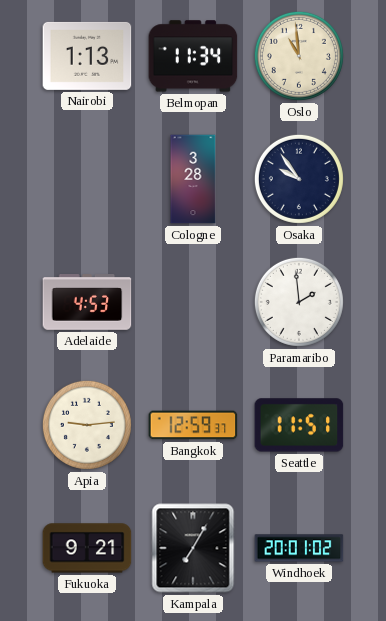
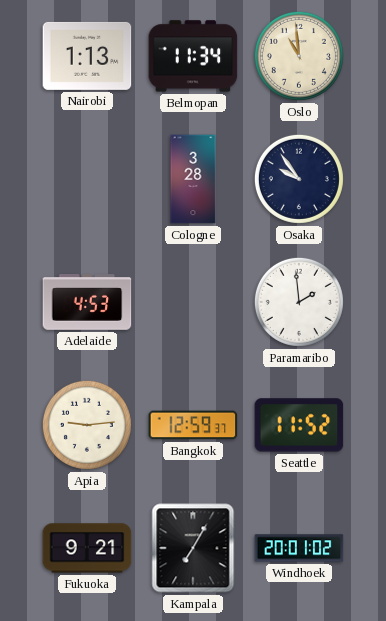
Seattle: 11:51 -> 11:52 (299, 425)
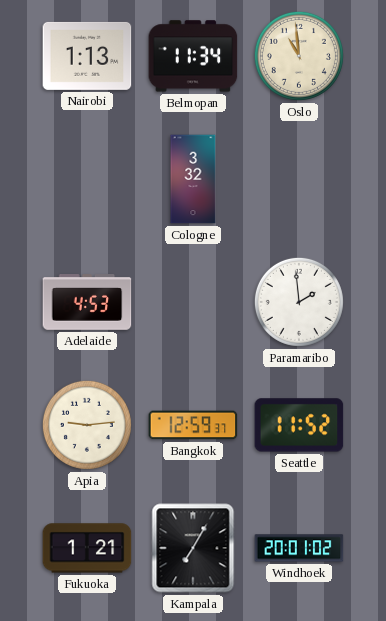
Cologne: 3:28 -> 3:32 (193, 179)
Osaka: 9:54 -> none (299, 179)
Fukuoka: 9:21 -> 1:21 (87, 548)
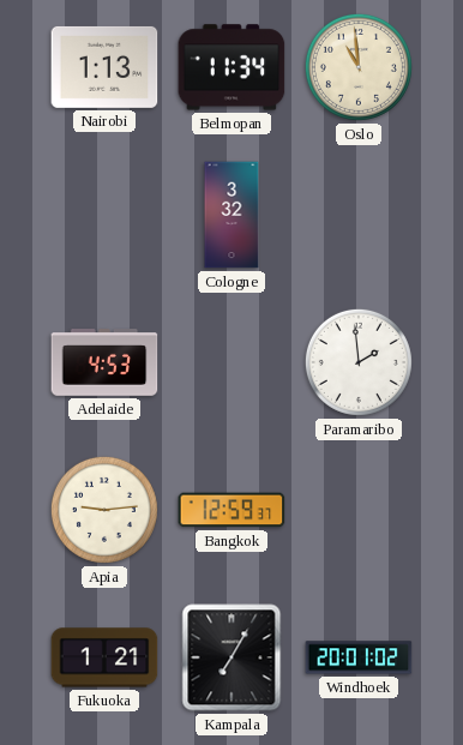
Seattle: 11:52 -> none (299, 425)
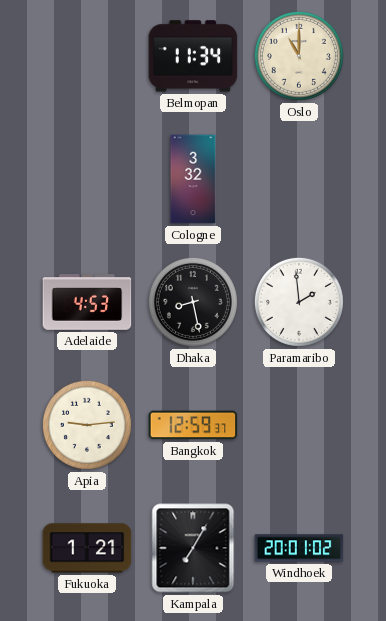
Nairobi: 1:13 -> none (104, 67)
Oslo: 10:59 -> 11:00 (299, 56)
Dhaka: none -> 8:28 (193, 302)
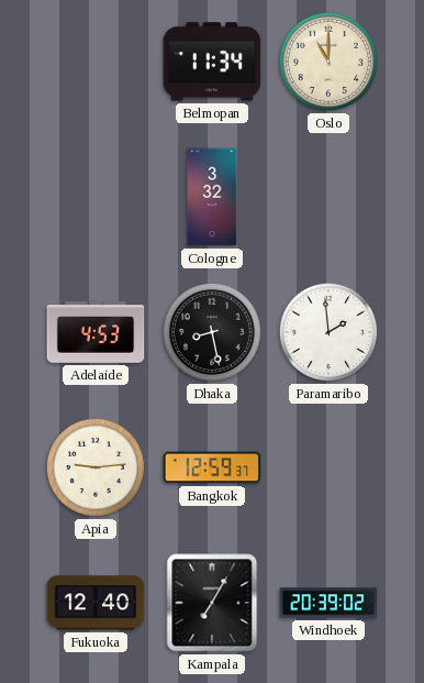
Fukuoka: 1:21 -> 12:40 (96, 603)
Windhoek: 20:01 -> 20:39 (328, 603)
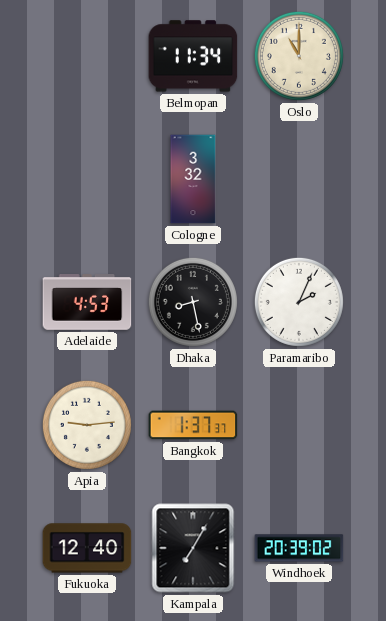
Paramaribo: 1:59 -> 2:04 (299, 302)
Bangkok: 12:59 -> 1:37 (193, 425)
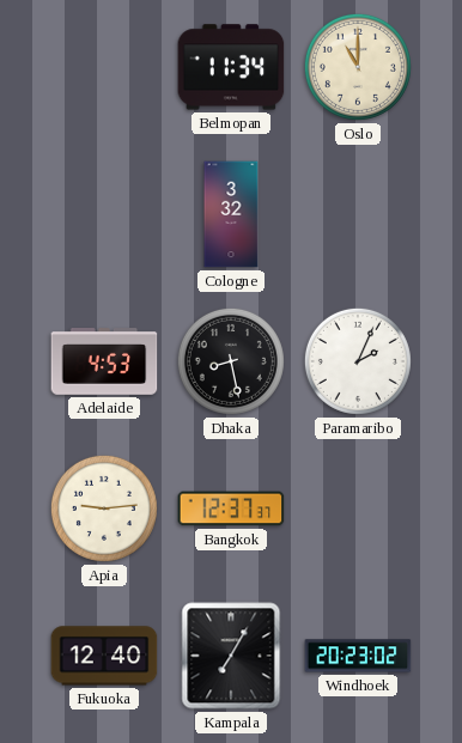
Bangkok: 1:37 -> 12:37 (231, 508)
Windhoek: 20:39 -> 20:23 (358, 656)
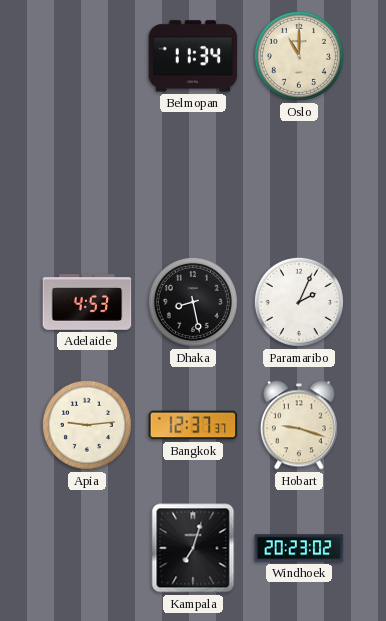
Cologne: 3:32 -> none (231, 214)
Hobart: none -> 9:18 (299, 425)
Fukuoka: 12:40 -> none (104, 656)
Kampala: 7:05 -> 7:03 (193, 548)
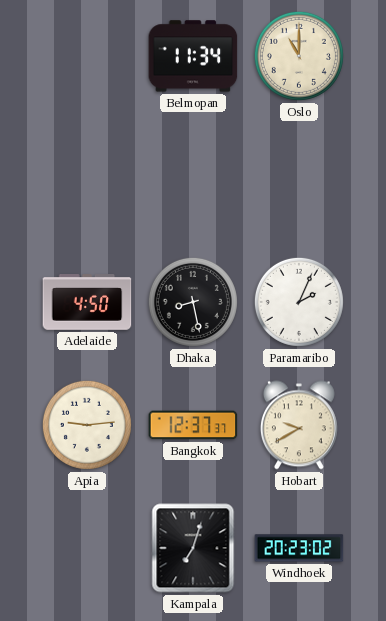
Adelaide: 4:53 -> 4:50 (87, 303)
Hobart: 9:18 -> 9:40 (299, 425)
